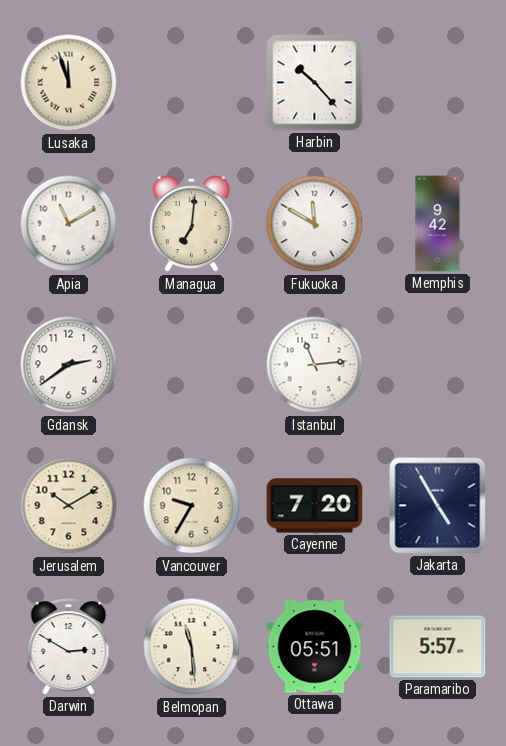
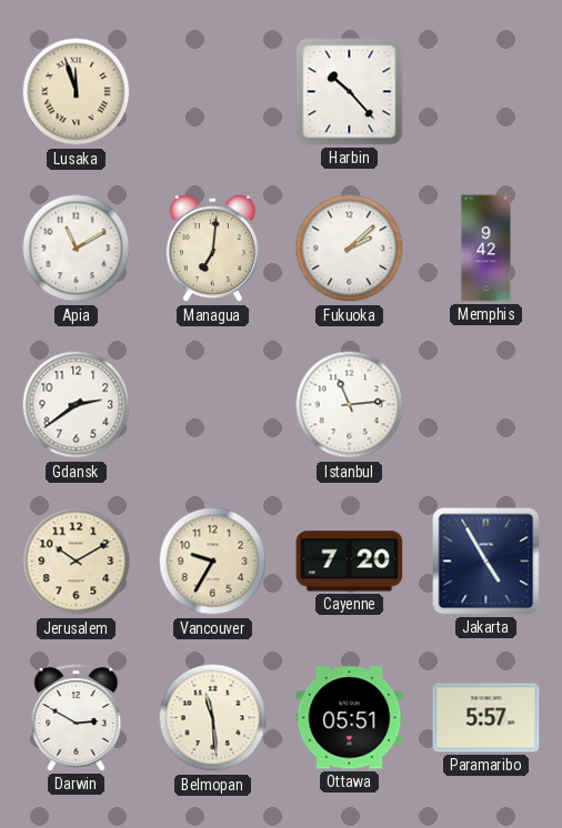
Fukuoka: 11:50 -> 2:08 (350, 249)
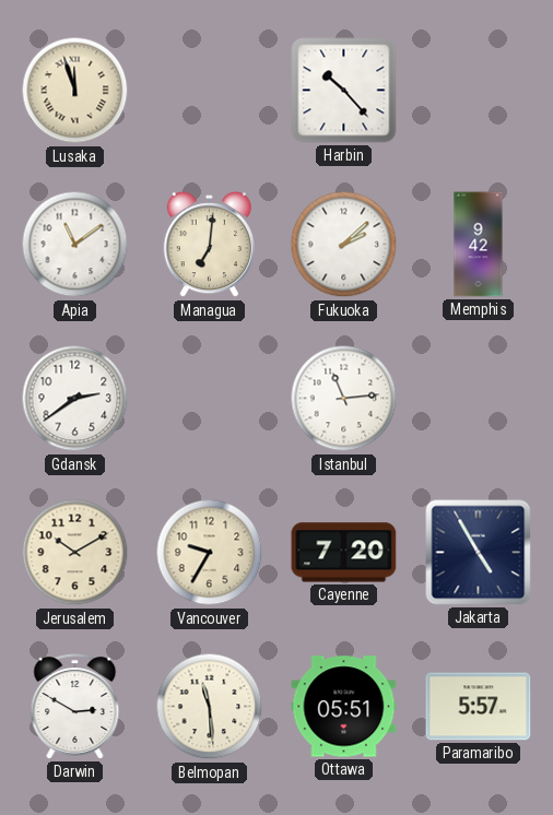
Apia: 11:10 -> 11:09 (75, 245)
